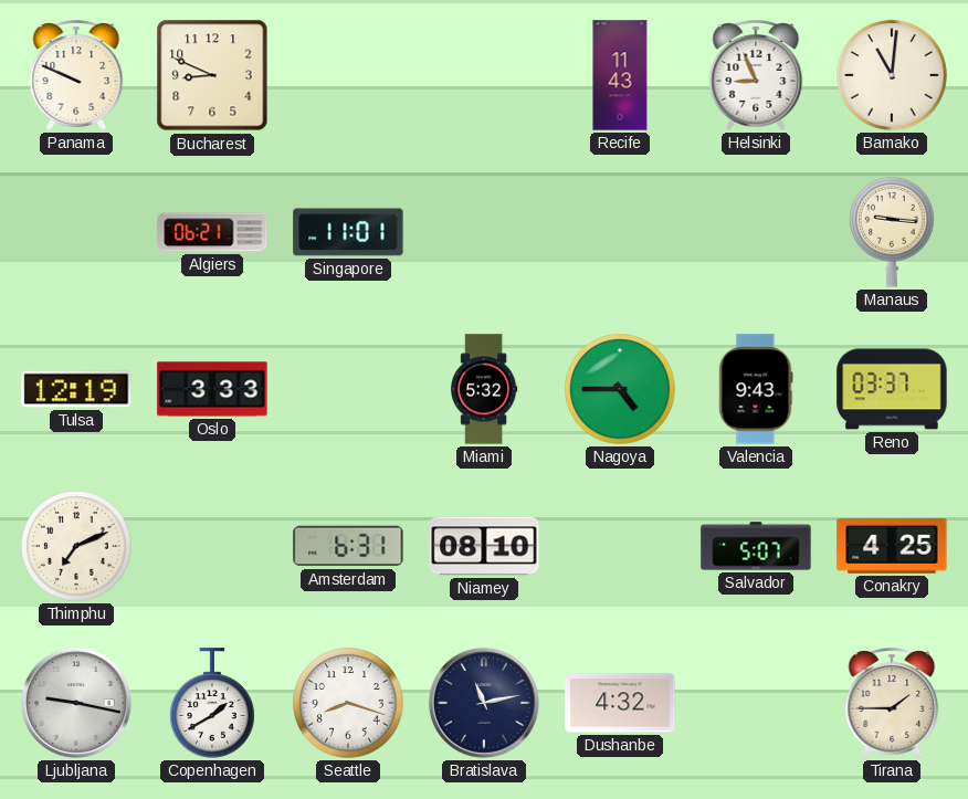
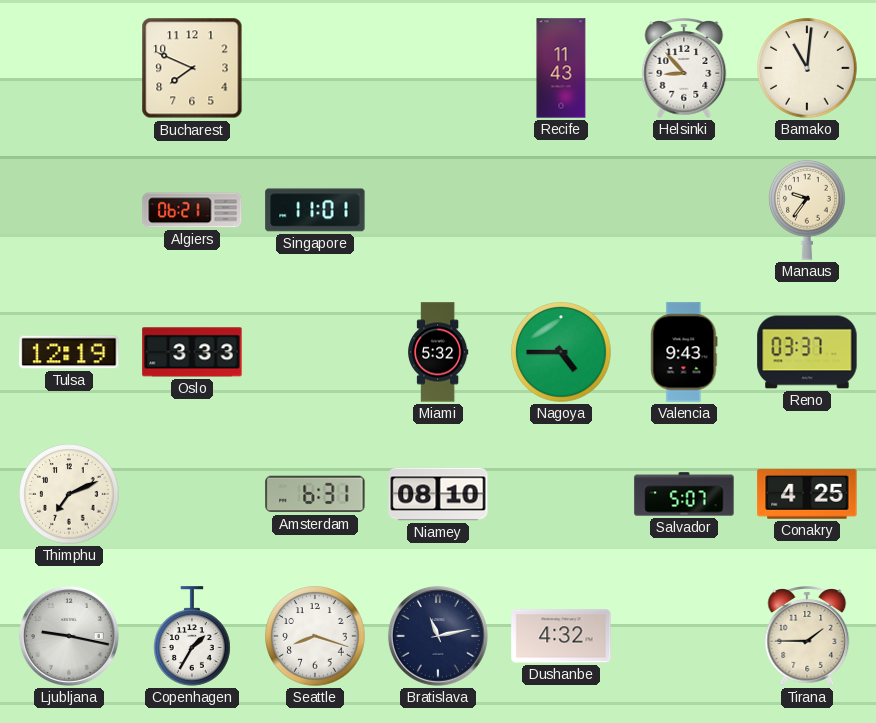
Panama: 9:49 -> none (76, 75)
Bucharest: 8:49 -> 7:49 (192, 68)
Helsinki: 8:56 -> 8:53 (684, 68)
Manaus: 9:16 -> 9:36 (807, 210)
Copenhagen: 1:40 -> 1:35 (192, 636)
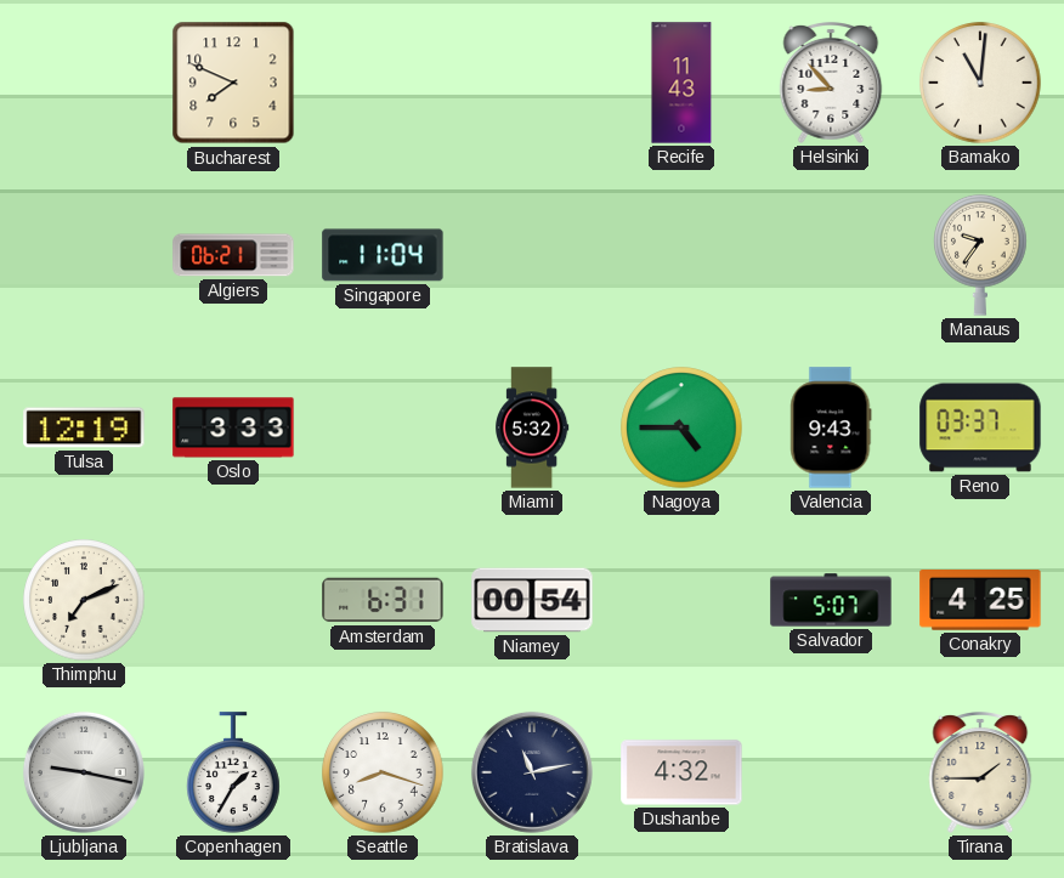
Singapore: 11:01 -> 11:04 (383, 255)
Niamey: 08:10 -> 00:54 (532, 600)
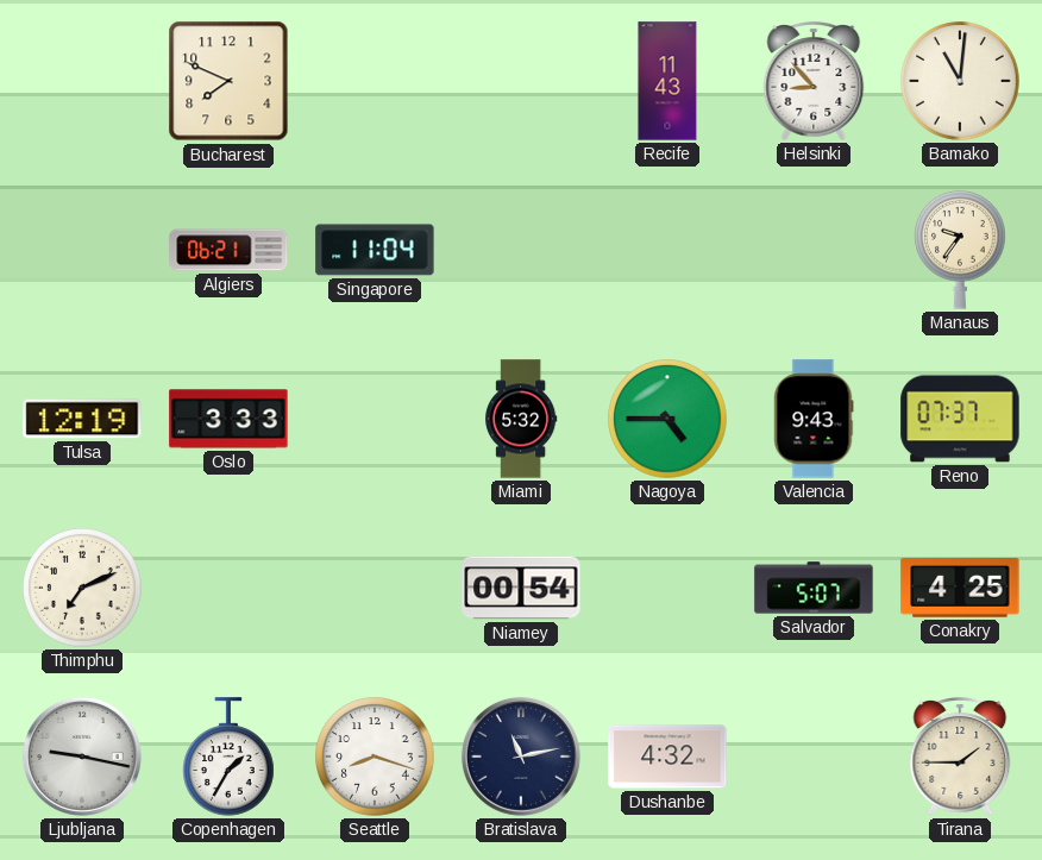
Reno: 03:37 -> 07:37 (960, 419)
Amsterdam: 6:31 -> none (383, 600)
